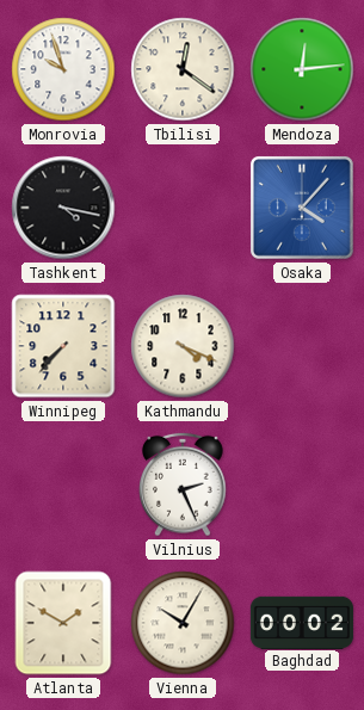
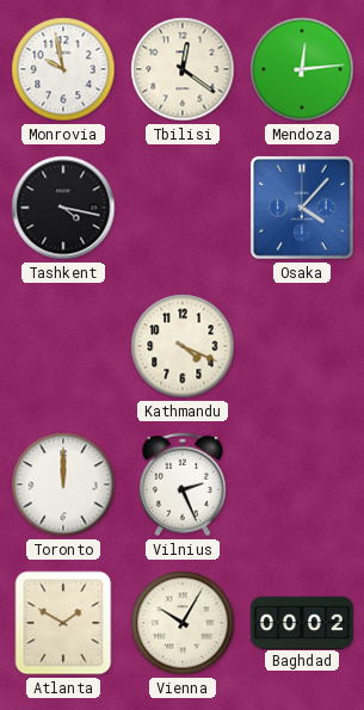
Monrovia: 9:57 -> 9:58 (63, 69)
Winnipeg: 7:37 -> none (63, 346)
Toronto: none -> 12:00 (63, 484)
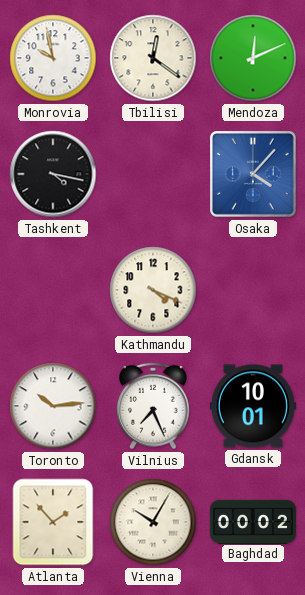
Mendoza: 12:14 -> 12:11 (253, 58)
Toronto: 12:00 -> 10:14 (53, 406)
Vilnius: 2:26 -> 7:26 (153, 406)
Gdansk: none -> 10:01 (253, 406)
Atlanta: 1:50 -> 1:53 (53, 522)
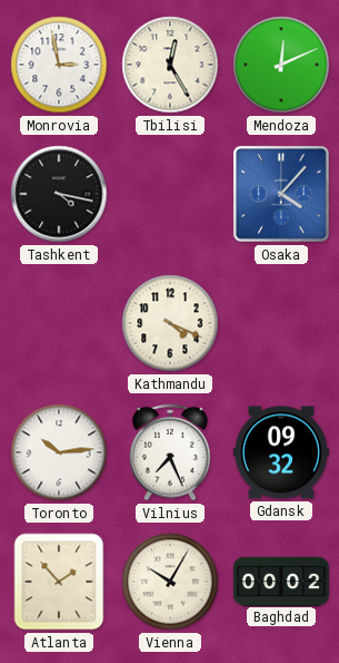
Monrovia: 9:58 -> 2:58 (59, 65)
Tbilisi: 12:21 -> 12:25 (170, 65)
Gdansk: 10:01 -> 09:32 (281, 452)
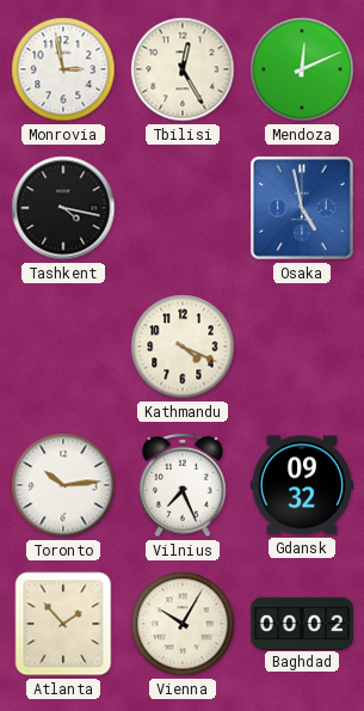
Osaka: 4:07 -> 4:58 (302, 208)
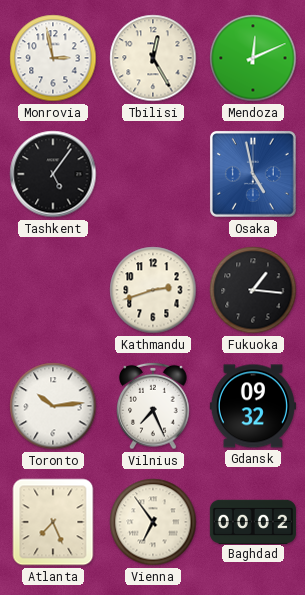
Tashkent: 4:17 -> 5:06 (53, 174)
Kathmandu: 4:19 -> 2:42 (153, 290)
Fukuoka: none -> 1:16 (253, 290)
Atlanta: 1:53 -> 7:26 (53, 522)
Vienna: 10:05 -> 6:54 (153, 522)
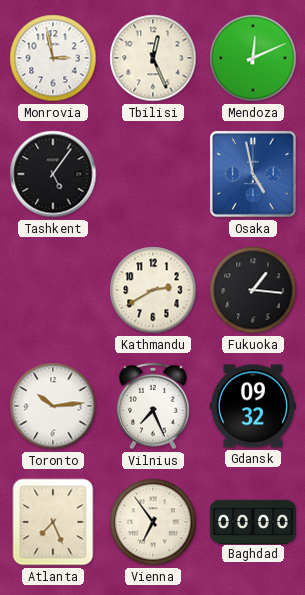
Tbilisi: 12:25 -> 12:26 (153, 58)
Kathmandu: 2:42 -> 2:40 (153, 290)
Baghdad: 00:02 -> 00:00 (253, 521)
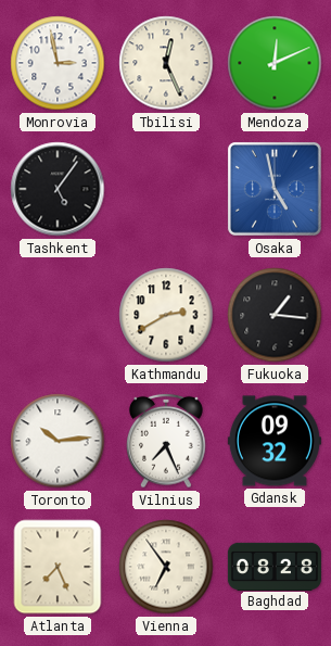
Baghdad: 00:00 -> 08:28 (275, 566)
